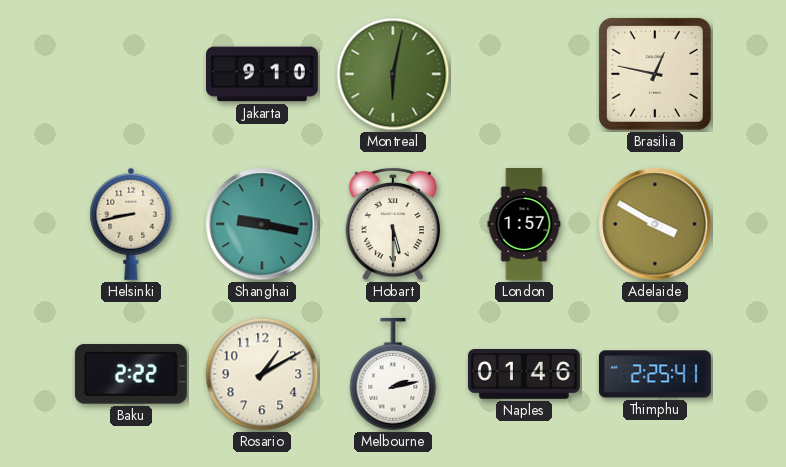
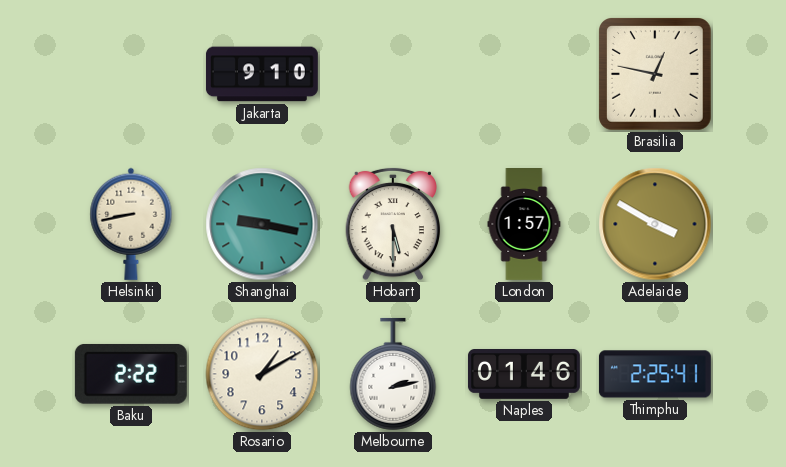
Montreal: 6:02 -> none (393, 74)
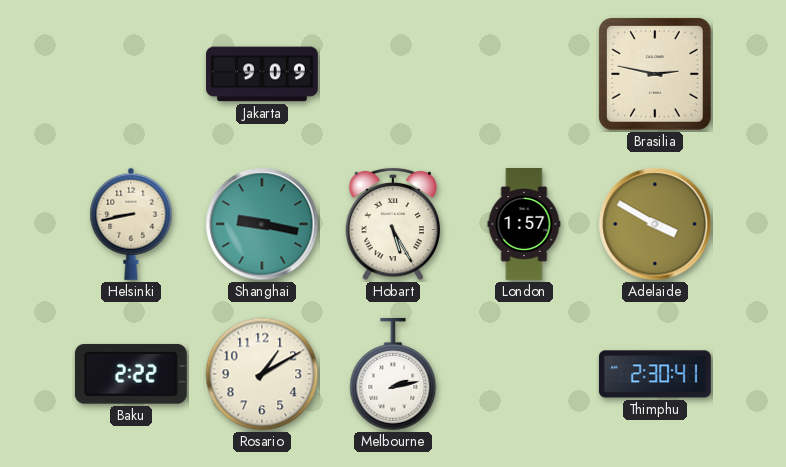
Jakarta: 9:10 -> 9:09 (262, 74)
Brasilia: 12:47 -> 2:47 (656, 75)
Hobart: 5:30 -> 5:25 (393, 224)
Naples: 01:46 -> none (524, 375)
Thimphu: 2:25 -> 2:30 (655, 374)
